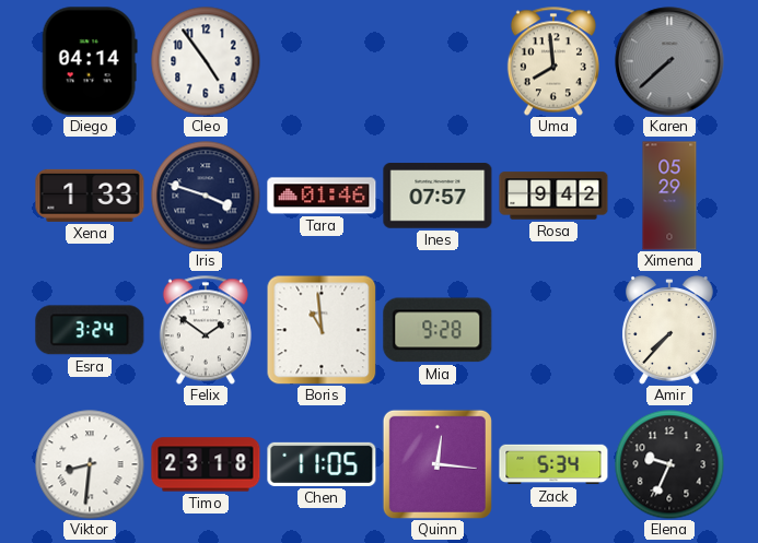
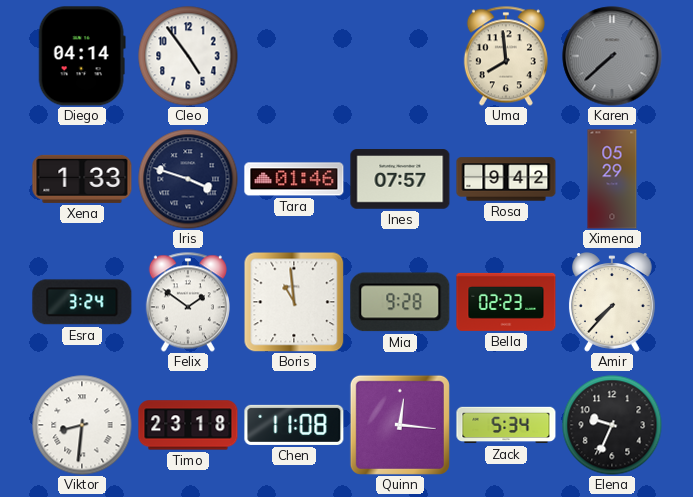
Bella: none -> 02:23 (506, 302)
Chen: 11:05 -> 11:08 (294, 425)
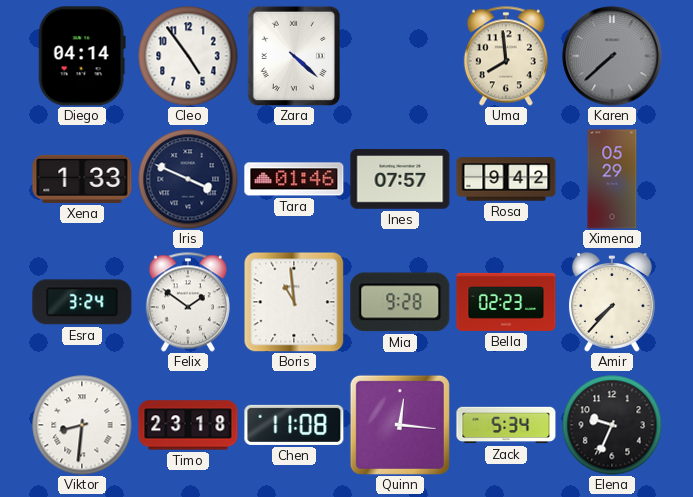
Zara: none -> 4:22 (293, 55)
Iris: 3:48 -> 3:49 (188, 179)
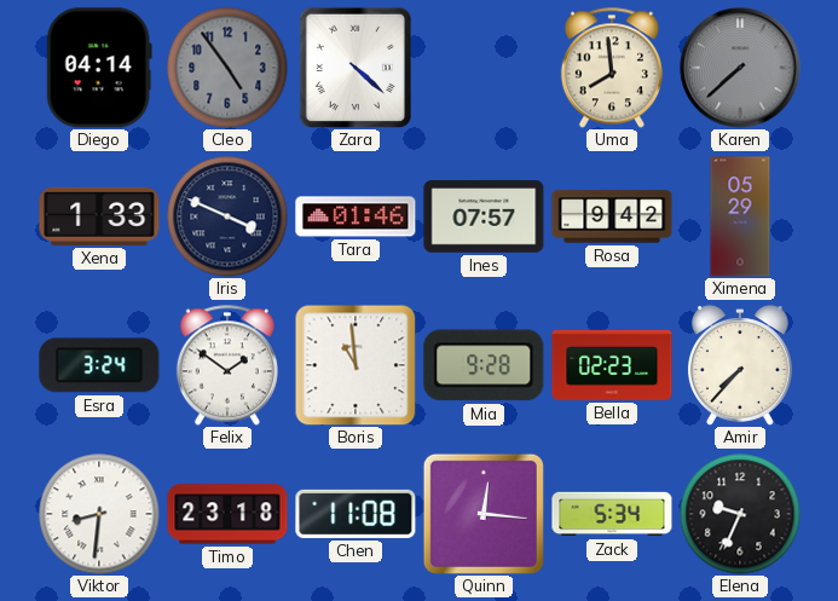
Cleo dial: white -> grey (227, 68)
